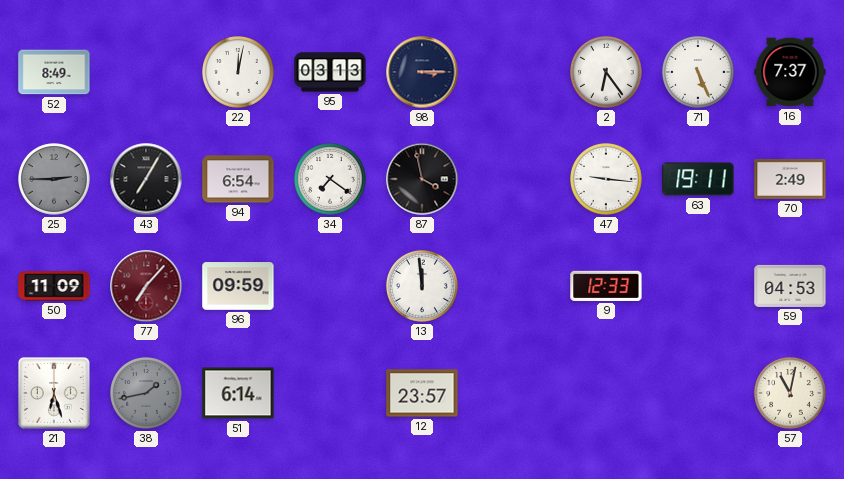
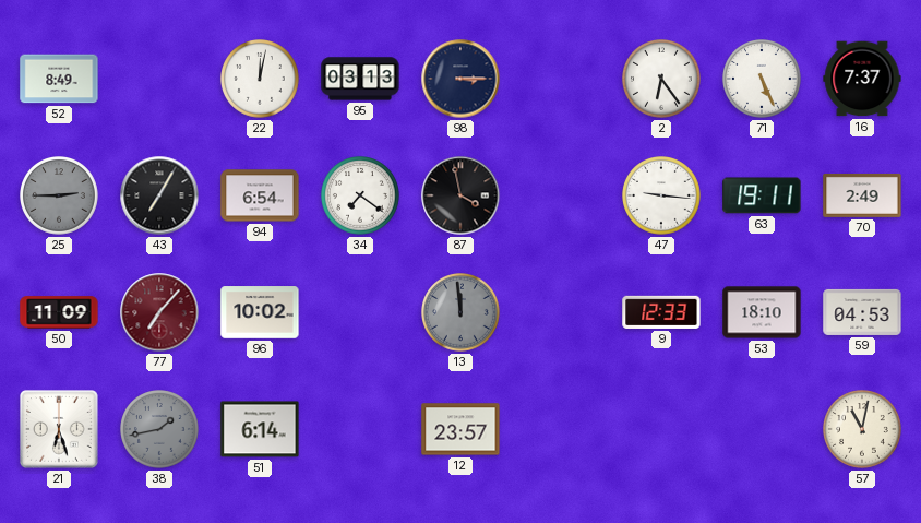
96: 09:59 -> 10:02 (260, 312)
13 dial: white -> grey (462, 313)
53: none -> 18:10 (762, 312)
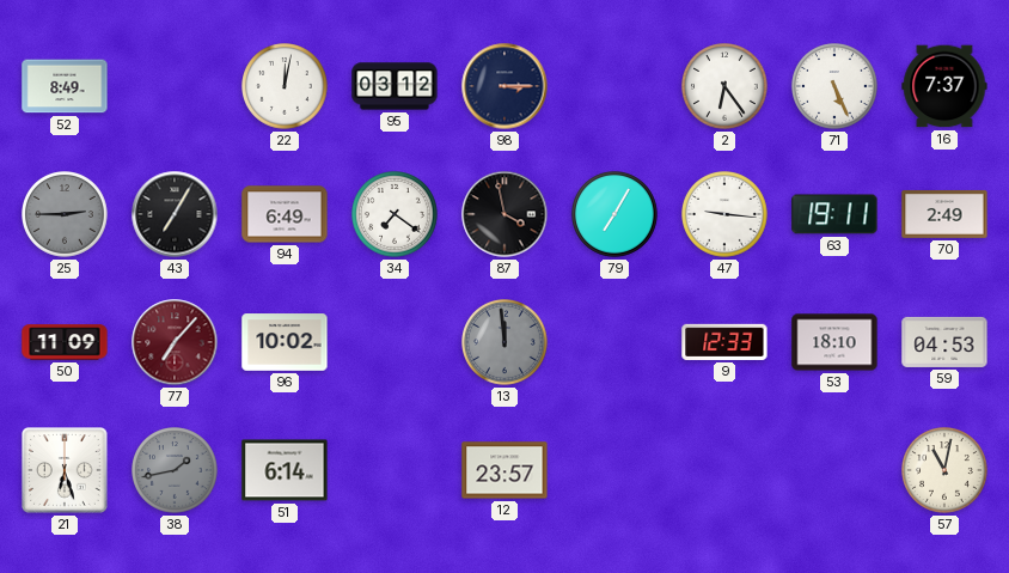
95: 03:13 -> 03:12 (395, 86)
94: 6:54 -> 6:49 (285, 214)
79: none -> 7:05 (616, 215)
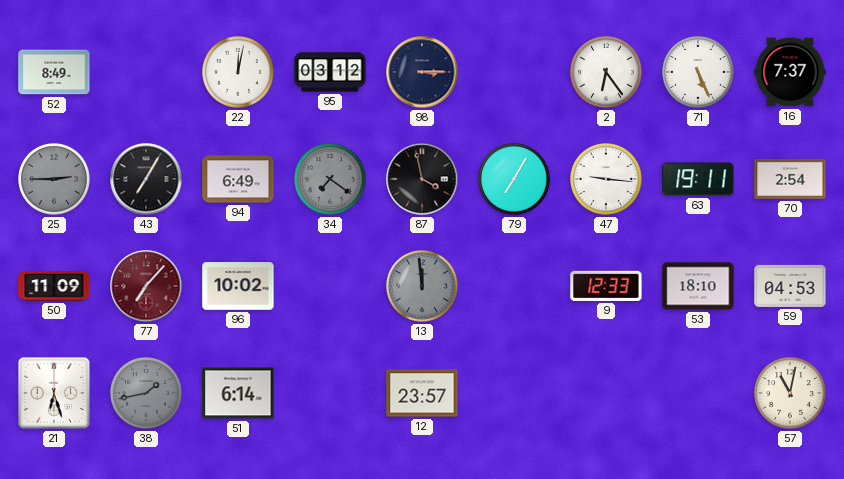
34 dial: white -> grey (331, 180)
70: 2:49 -> 2:54 (790, 179)
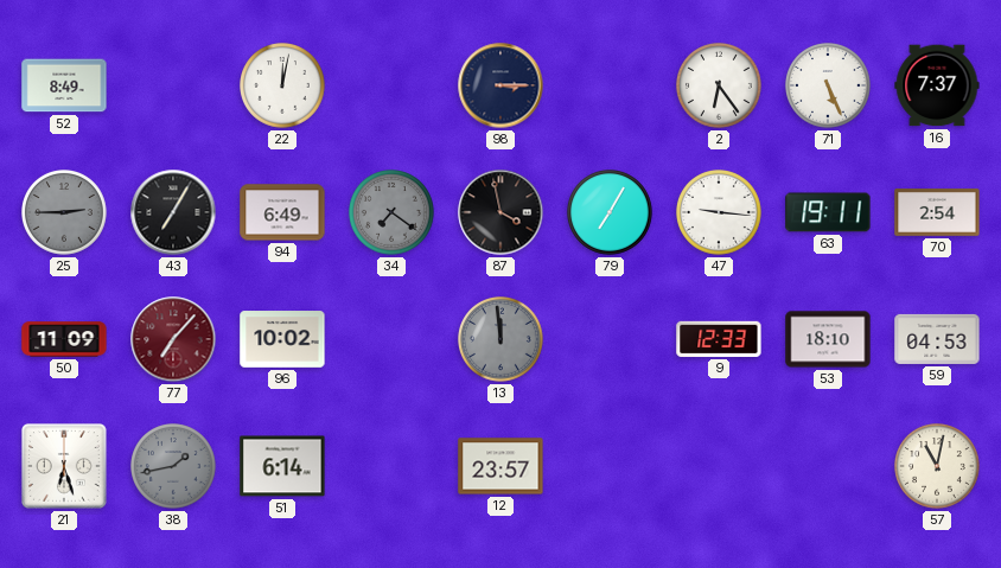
95: 03:12 -> none (330, 72)
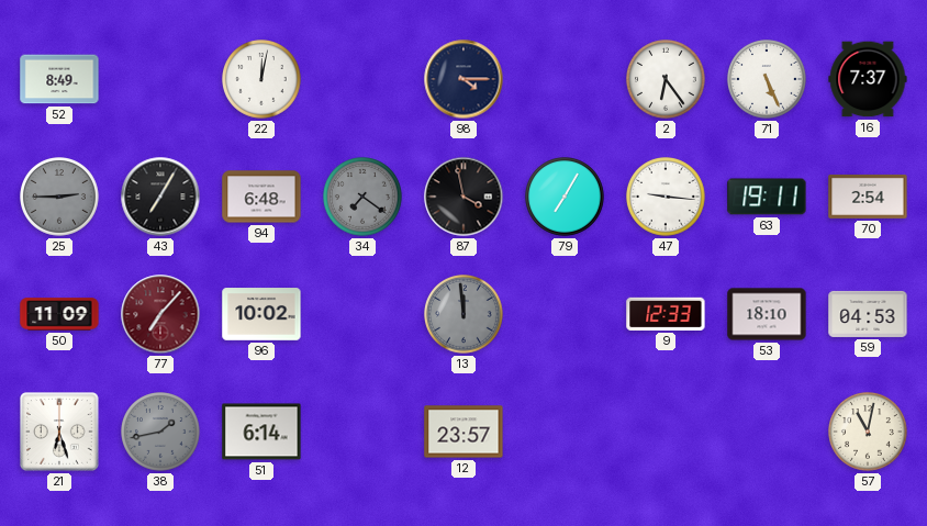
98: 3:15 -> 4:15 (463, 79)
94: 6:49 -> 6:48 (261, 197)
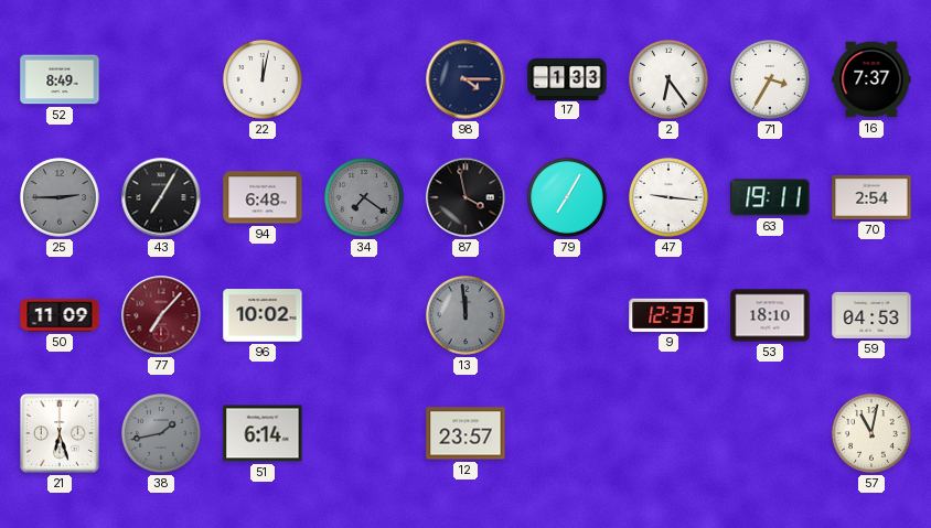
17: none -> 1:33 (567, 78)
71: 5:26 -> 3:35 (771, 80)
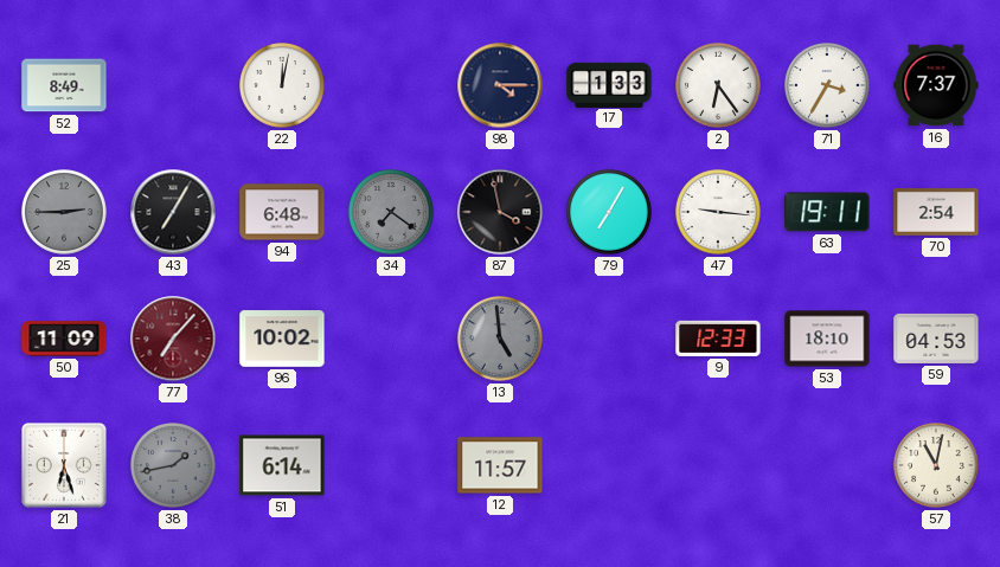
13: 11:59 -> 4:59 (501, 340)
12: 23:57 -> 11:57 (500, 465)
